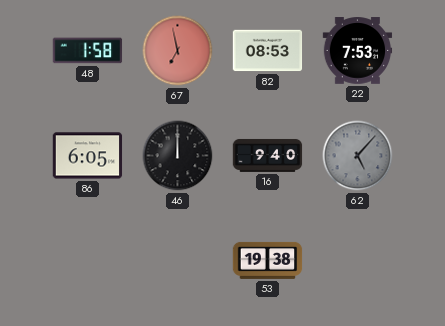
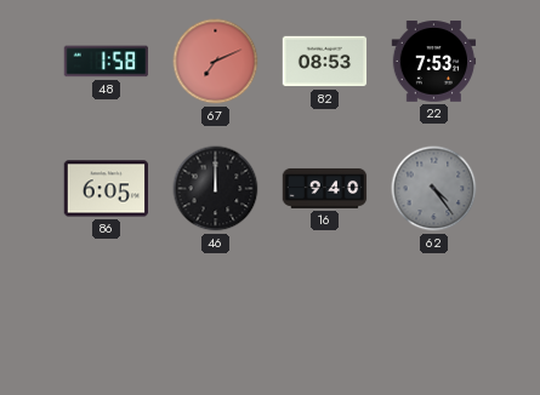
67: 6:58 -> 7:11 (216, 62)
62: 5:07 -> 4:24 (434, 189)
53: 19:38 -> none (268, 260)
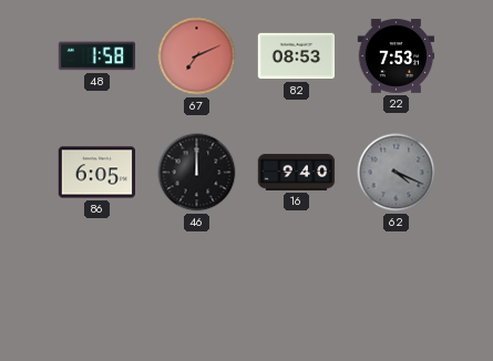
62: 4:24 -> 4:19 (397, 173)
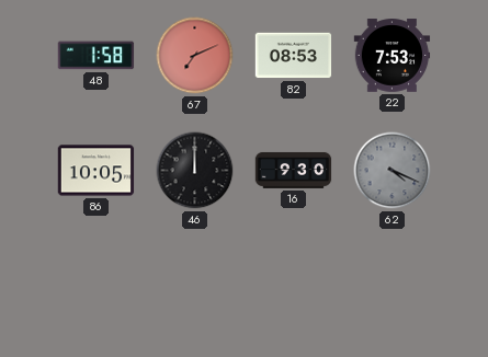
86: 6:05 -> 10:05 (97, 171)
16: 9:40 -> 9:30 (294, 170)
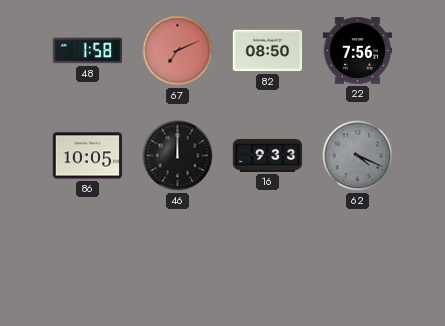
82: 08:53 -> 08:50 (268, 51)
22: 7:53 -> 7:56 (358, 51)
16: 9:30 -> 9:33 (268, 155)
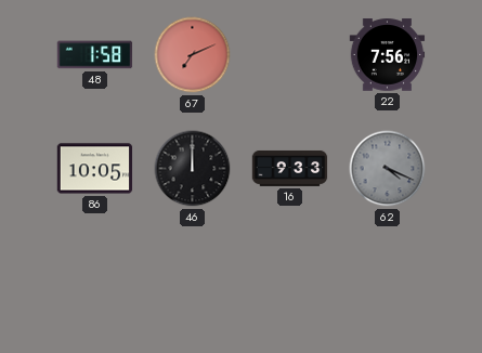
82: 08:50 -> none (268, 51)
